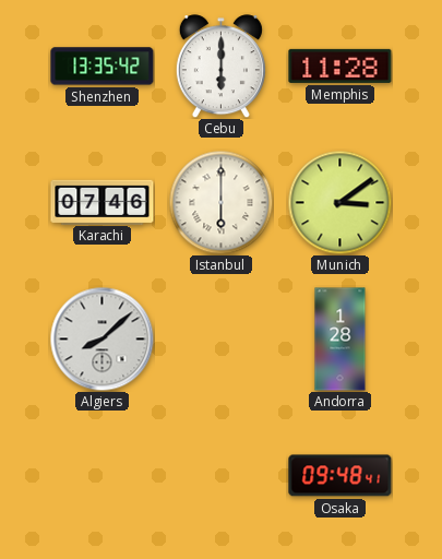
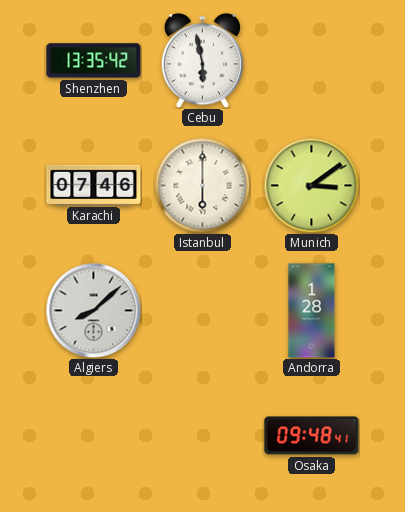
Cebu: 6:00 -> 5:58 (202, 61)
Memphis: 11:28 -> none (341, 66)
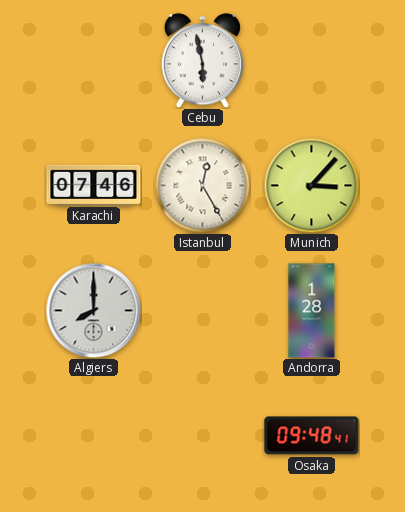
Shenzhen: 13:35 -> none (94, 61)
Istanbul: 6:00 -> 12:25 (202, 185)
Munich: 3:09 -> 3:07 (311, 185)
Algiers: 8:08 -> 8:00 (93, 310)
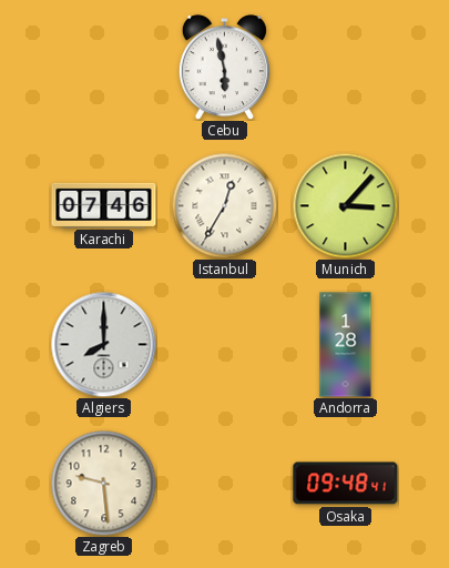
Istanbul: 12:25 -> 12:35 (224, 205)
Zagreb: none -> 9:29 (103, 483)
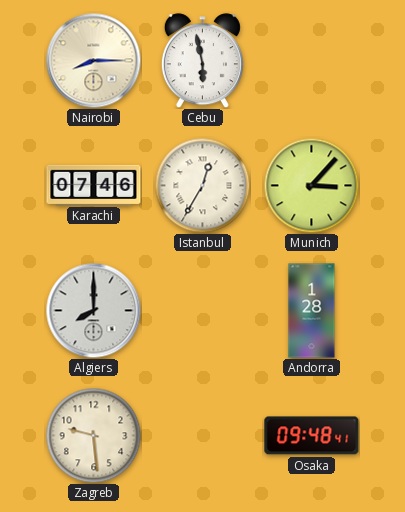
Nairobi: none -> 8:15 (93, 60)
